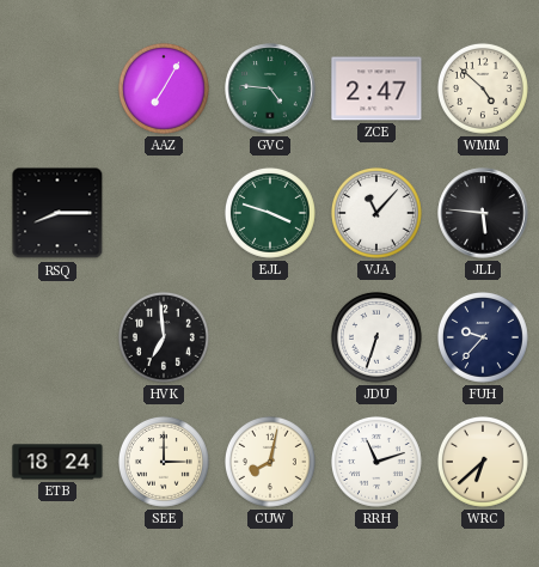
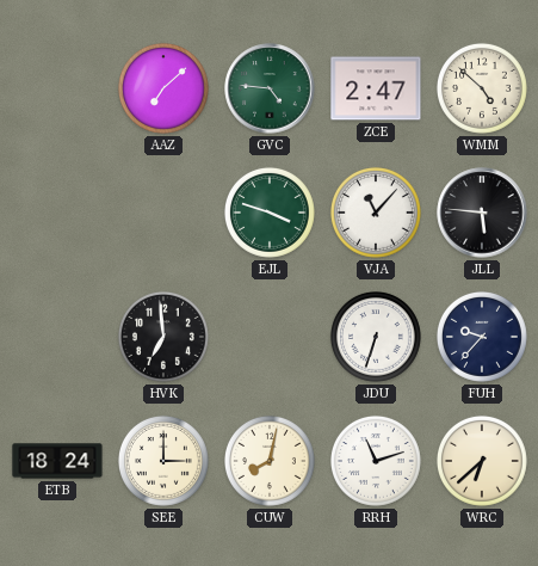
AAZ: 7:05 -> 7:08 (163, 88)
RSQ: 8:15 -> none (57, 213)
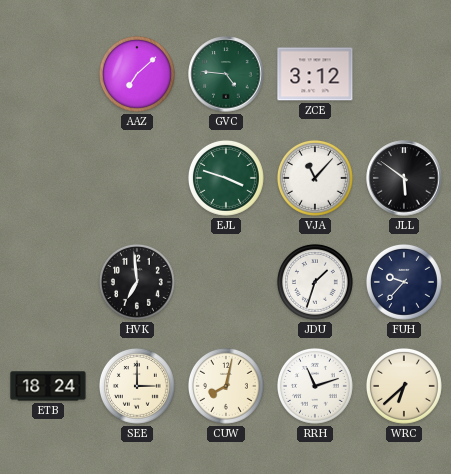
ZCE: 2:47 -> 3:12 (315, 74)
WMM: 4:52 -> none (482, 88)
JLL: 5:46 -> 5:51 (404, 178)
JDU: 6:33 -> 1:33 (315, 282)
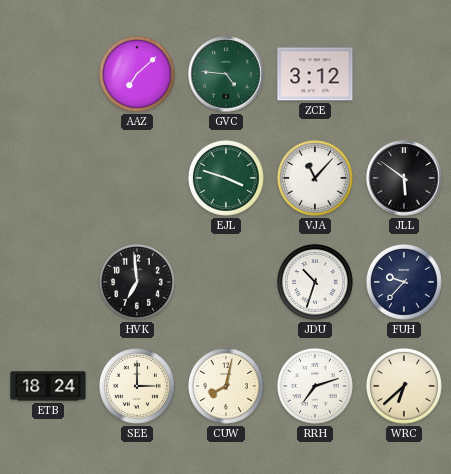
JDU: 1:33 -> 10:33 (315, 282)
RRH: 11:12 -> 7:12 (315, 386)
